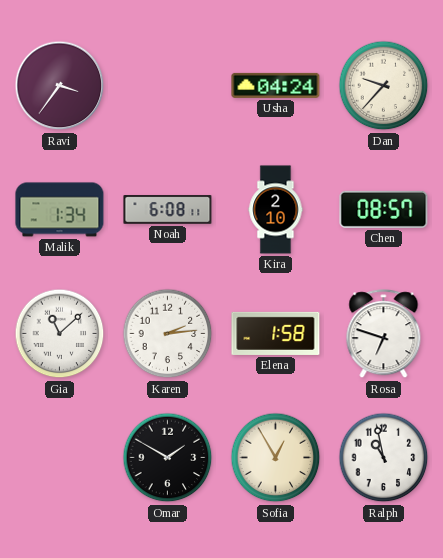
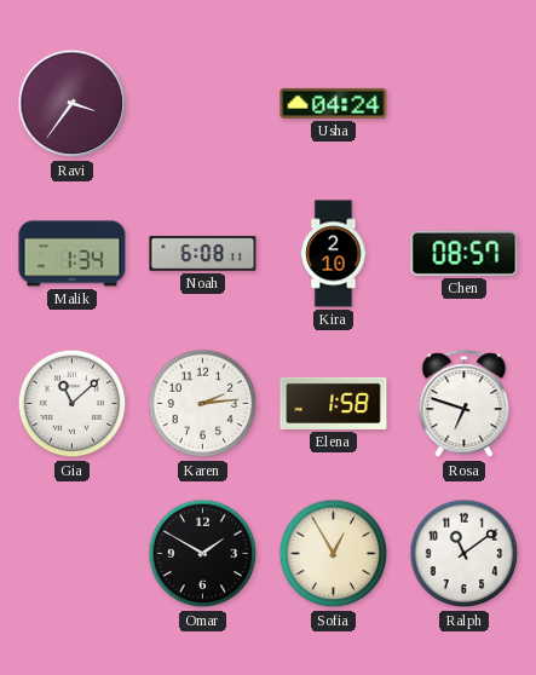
Dan: 9:37 -> none (384, 86)
Ralph: 10:58 -> 11:09 (465, 554)
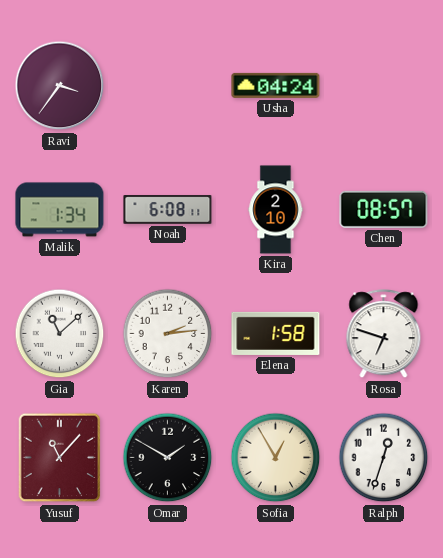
Yusuf: none -> 11:07 (60, 458)
Ralph: 11:09 -> 12:33 (384, 458)
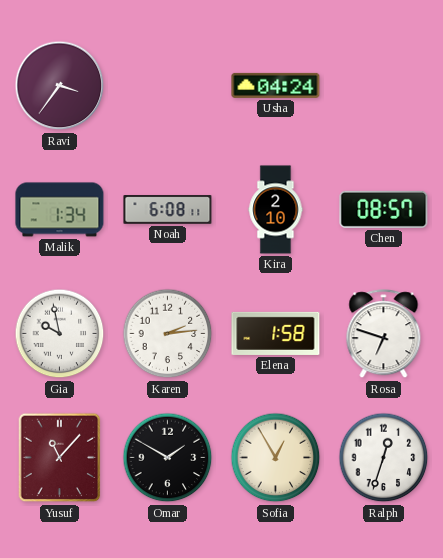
Gia: 11:08 -> 9:58 (60, 334)
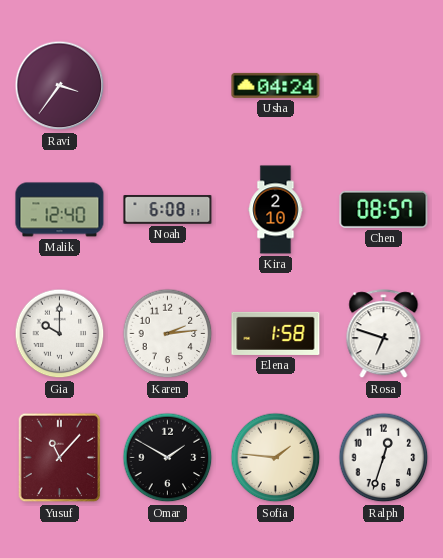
Malik: 1:34 -> 12:40 (60, 210)
Gia: 9:58 -> 10:00 (60, 334)
Sofia: 12:55 -> 1:46 (276, 458)
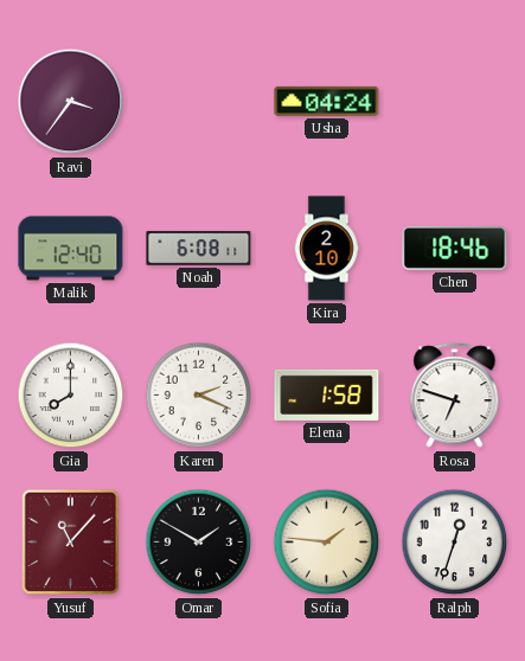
Chen: 08:57 -> 18:46 (455, 248)
Gia: 10:00 -> 8:00 (71, 396)
Karen: 2:14 -> 2:19 (199, 396)
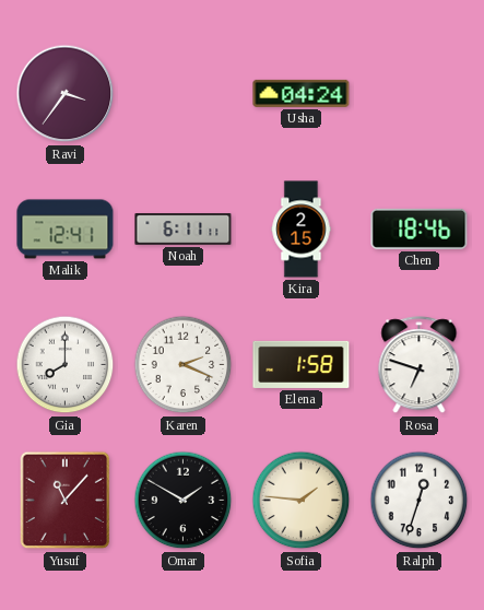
Malik: 12:40 -> 12:41 (66, 230)
Noah: 6:08 -> 6:11 (184, 230)
Kira: 2:10 -> 2:15 (302, 230)
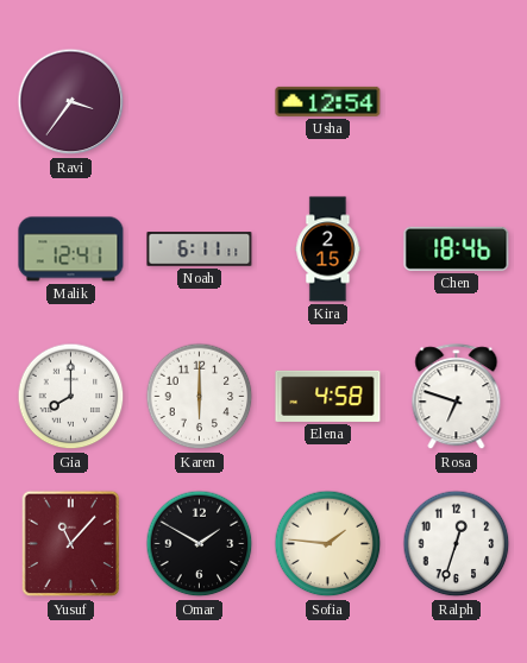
Usha: 04:24 -> 12:54 (328, 101)
Karen: 2:19 -> 6:00 (200, 397)
Elena: 1:58 -> 4:58 (328, 396)
